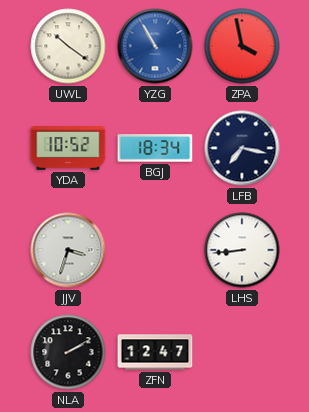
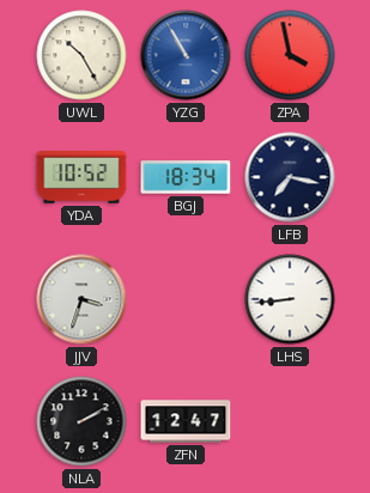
UWL: 10:21 -> 10:25 (81, 55)
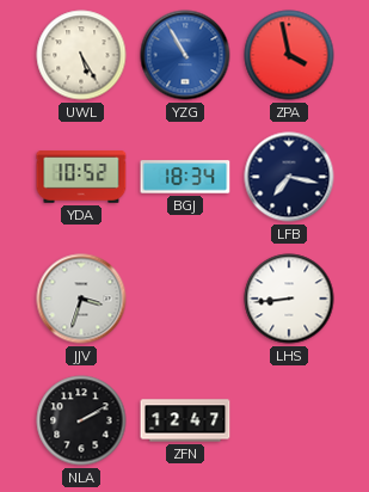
UWL: 10:25 -> 5:25 (81, 55)
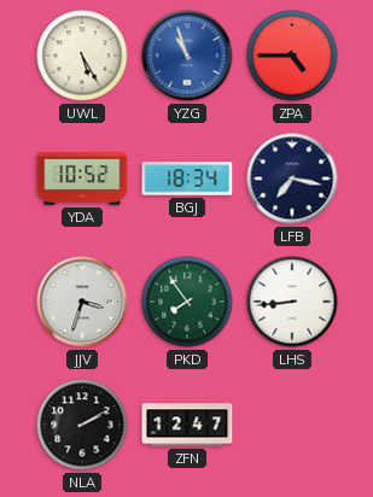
YZG: 10:55 -> 10:57 (187, 55)
ZPA: 3:58 -> 4:45 (292, 55)
PKD: none -> 7:54 (187, 302)
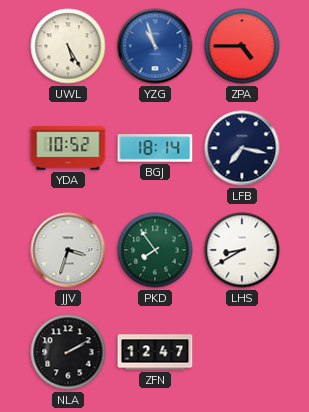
BGJ: 18:34 -> 18:14 (155, 148)
LHS: 8:44 -> 8:40 (242, 250)
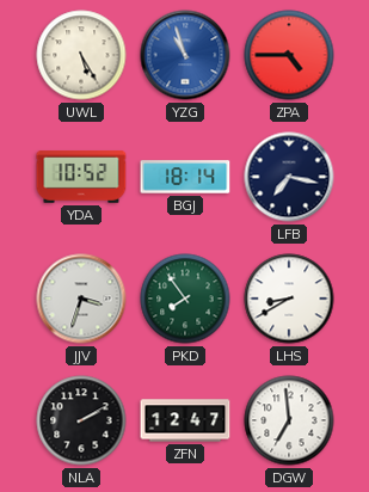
DGW: none -> 6:59 (289, 420)
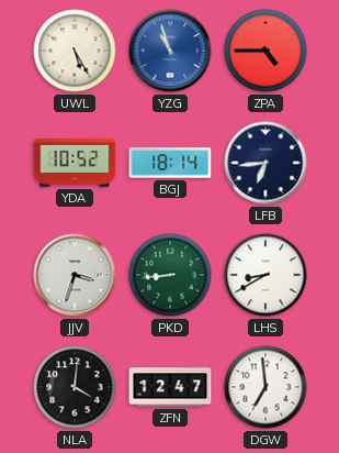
LFB: 7:17 -> 6:44 (265, 163)
PKD: 7:54 -> 8:44 (170, 275)
NLA: 2:10 -> 4:01 (75, 387)
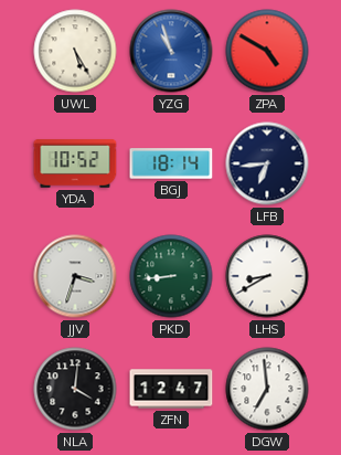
ZPA: 4:45 -> 4:50 (267, 51)
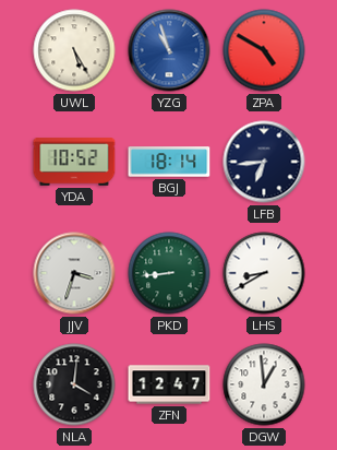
DGW: 6:59 -> 12:59 (264, 384)
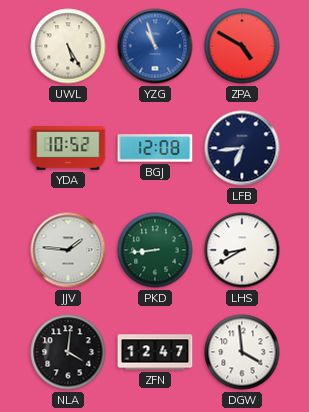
BGJ: 18:14 -> 12:08 (155, 148)
JJV: 3:33 -> 1:46 (68, 250)
DGW: 12:59 -> 3:59 (242, 352)
